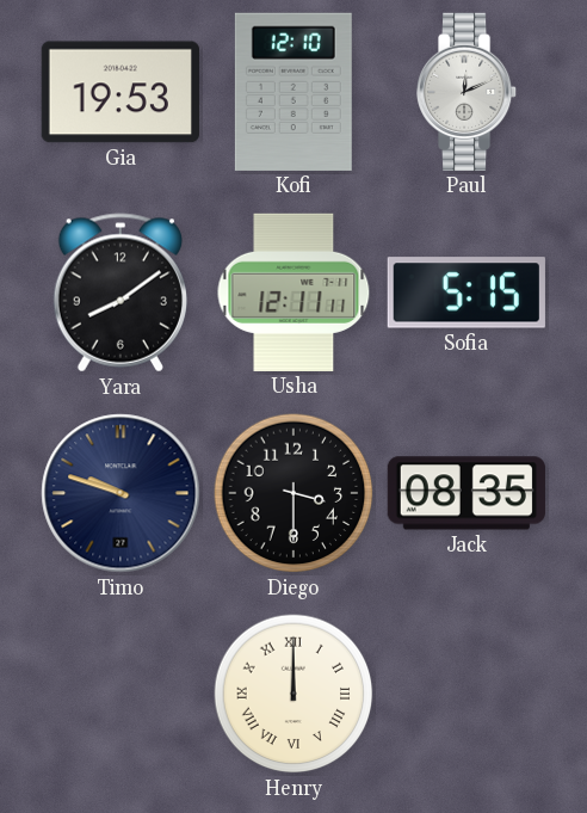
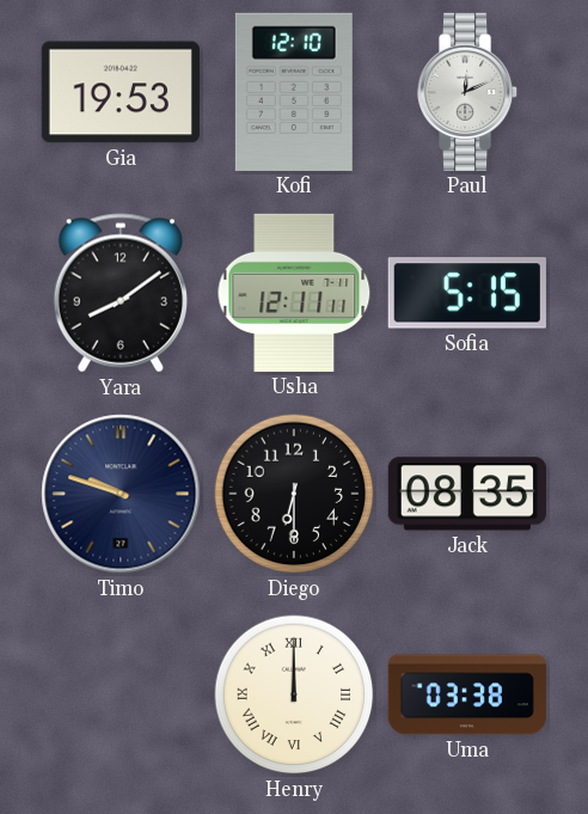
Diego: 3:30 -> 6:30 (294, 494)
Uma: none -> 03:38 (467, 694)
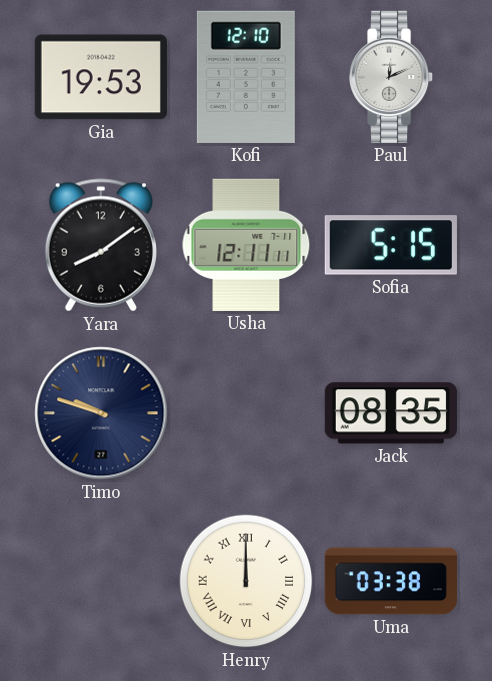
Diego: 6:30 -> none (294, 494)
